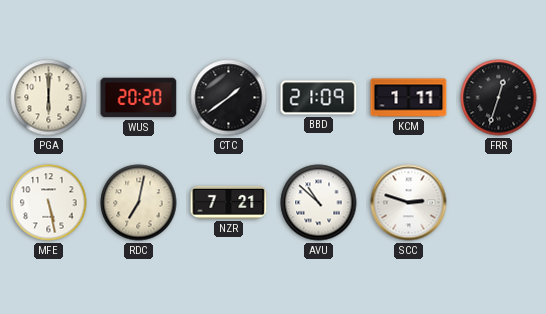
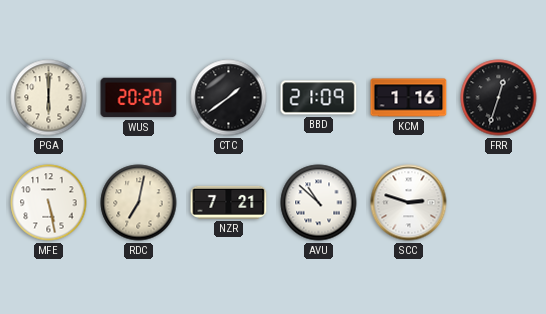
KCM: 1:11 -> 1:16 (409, 98)
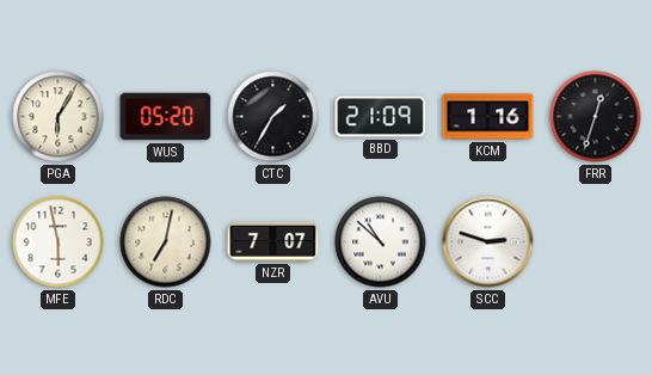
PGA: 6:00 -> 6:05 (59, 117)
WUS: 20:20 -> 05:20 (166, 117)
CTC: 1:39 -> 1:35 (273, 117)
MFE: 5:28 -> 5:58 (59, 242)
NZR: 7:21 -> 7:07 (273, 241)
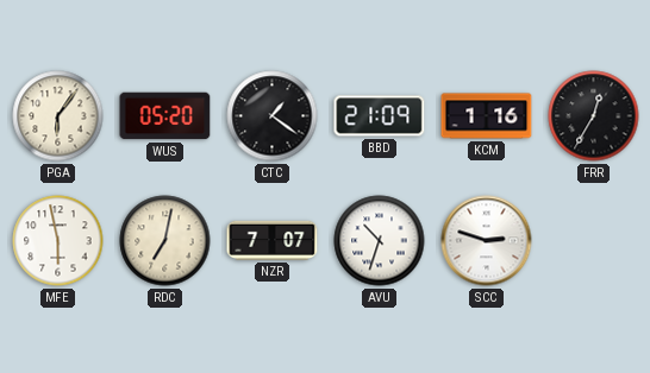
PGA: 6:05 -> 6:06 (58, 116)
CTC: 1:35 -> 1:21 (273, 116)
FRR: 12:33 -> 12:35 (594, 116)
AVU: 10:52 -> 10:33 (380, 241)
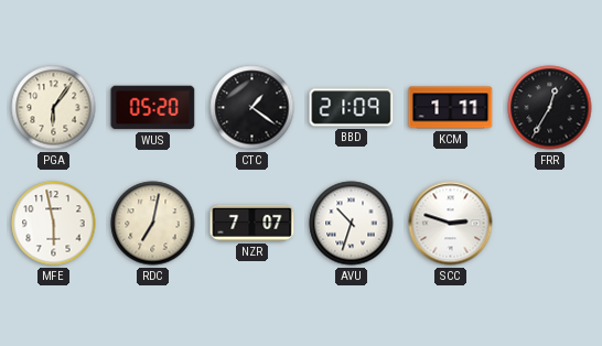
KCM: 1:16 -> 1:11 (451, 108)
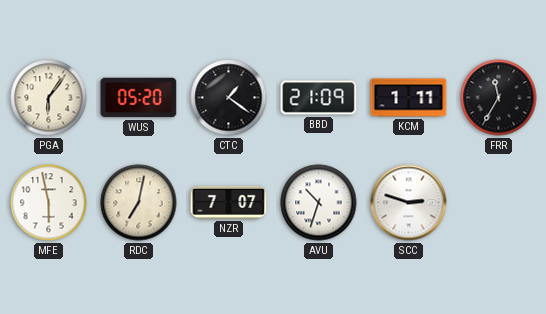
FRR: 12:35 -> 11:35 (499, 98)
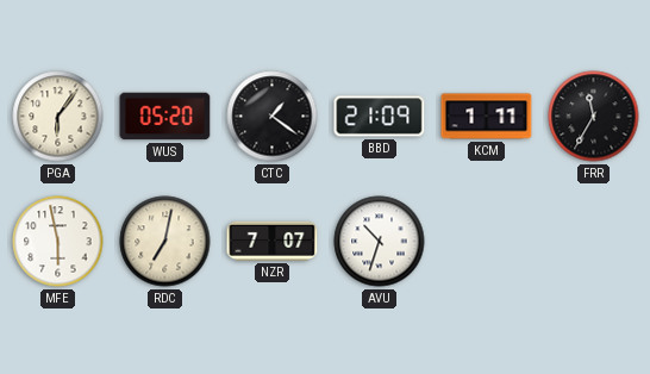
SCC: 2:48 -> none (409, 203)
